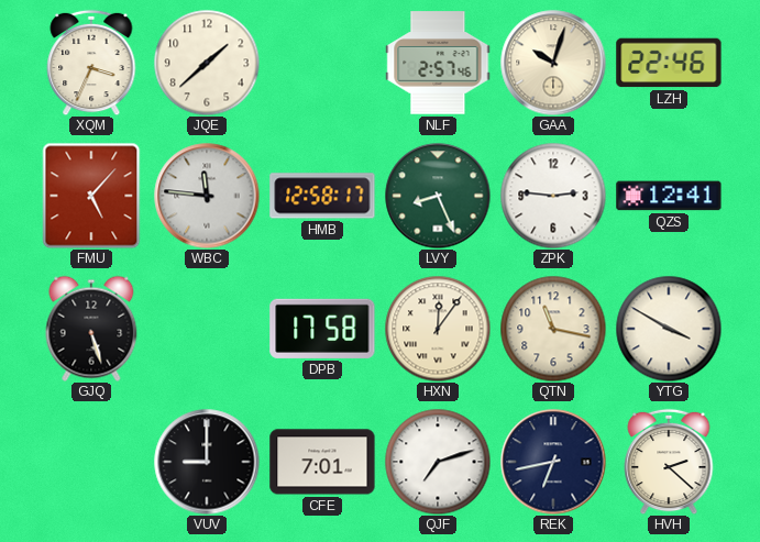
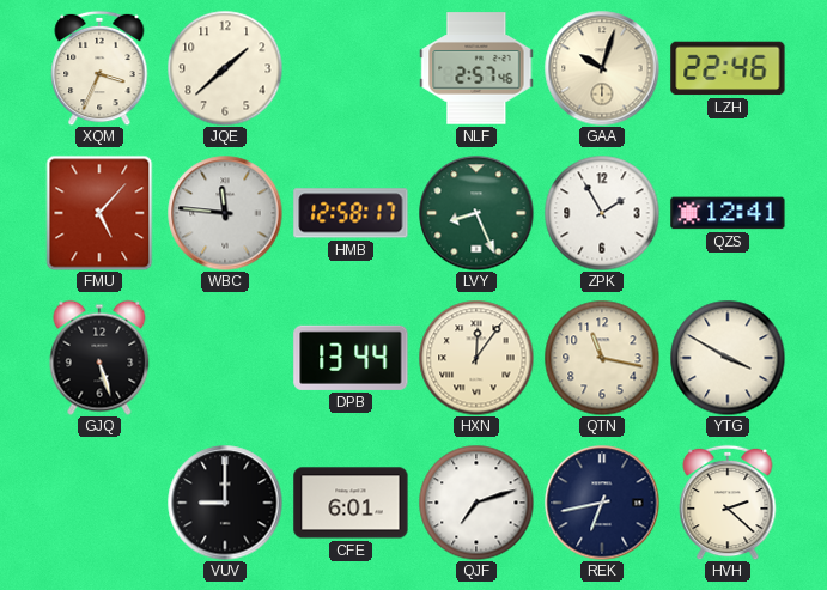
ZPK: 2:46 -> 1:55 (602, 213)
DPB: 17:58 -> 13:44 (351, 358)
CFE: 7:01 -> 6:01 (351, 503)
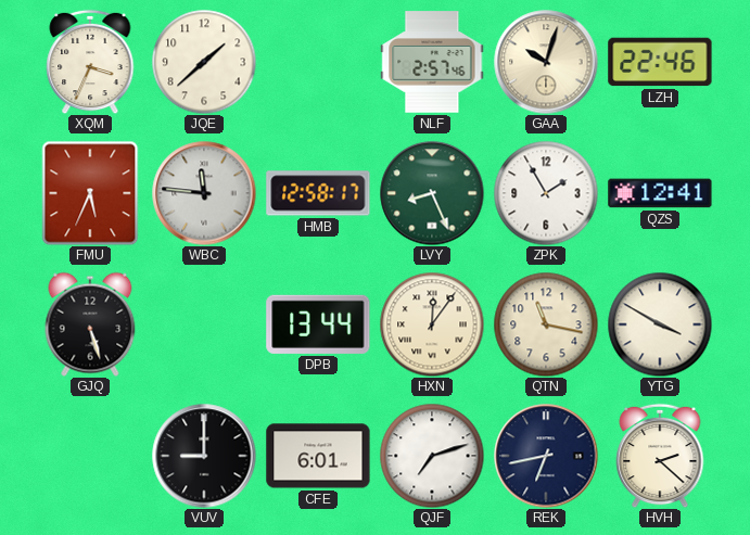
FMU: 5:07 -> 5:34 (90, 193)
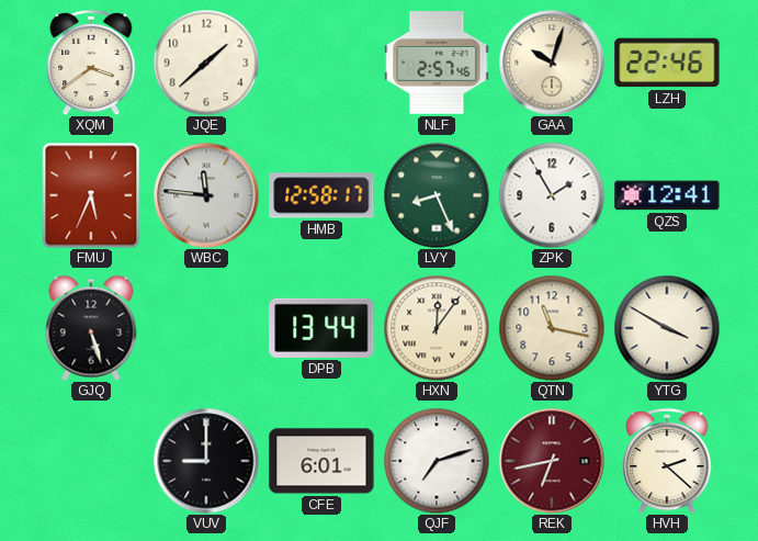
XQM: 3:34 -> 3:39 (91, 63)
REK dial: navy -> burgundy (552, 461)
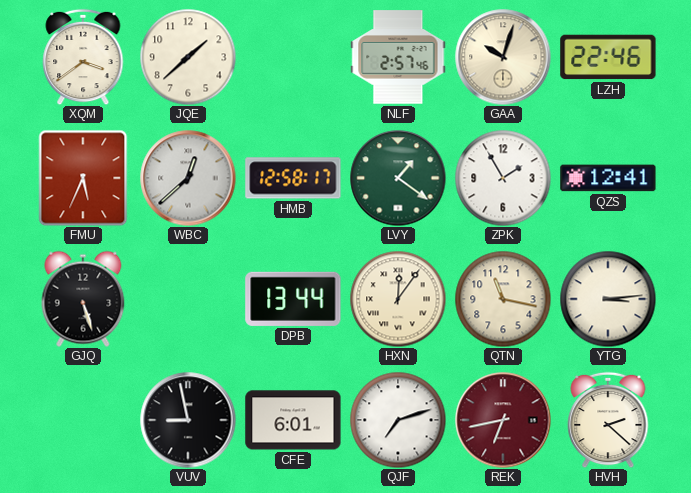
WBC: 11:46 -> 12:38 (188, 178)
LVY: 8:26 -> 1:21 (398, 178)
YTG: 3:50 -> 3:14 (608, 299)
VUV: 9:00 -> 8:58 (188, 420)
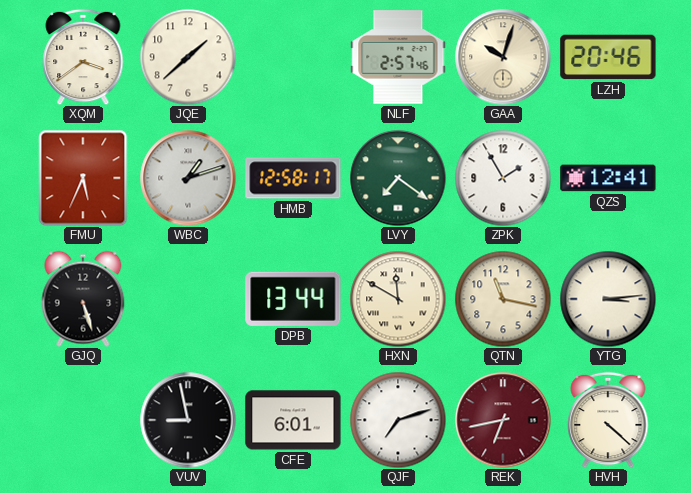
LZH: 22:46 -> 20:46 (608, 57)
WBC: 12:38 -> 1:12 (188, 178)
LVY: 1:21 -> 7:21 (398, 178)
HXN: 12:06 -> 11:50 (398, 299)
HVH: 2:22 -> 4:22 (608, 420)
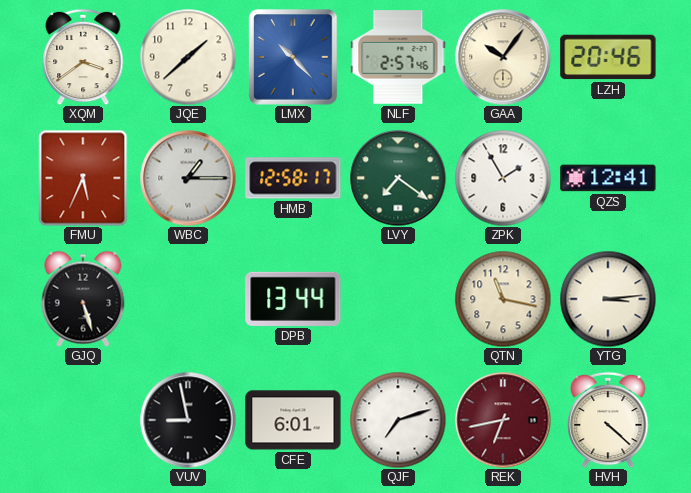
LMX: none -> 10:23 (293, 57)
GAA: 10:03 -> 10:06 (503, 57)
WBC: 1:12 -> 1:15 (188, 178)
HXN: 11:50 -> none (398, 299)
